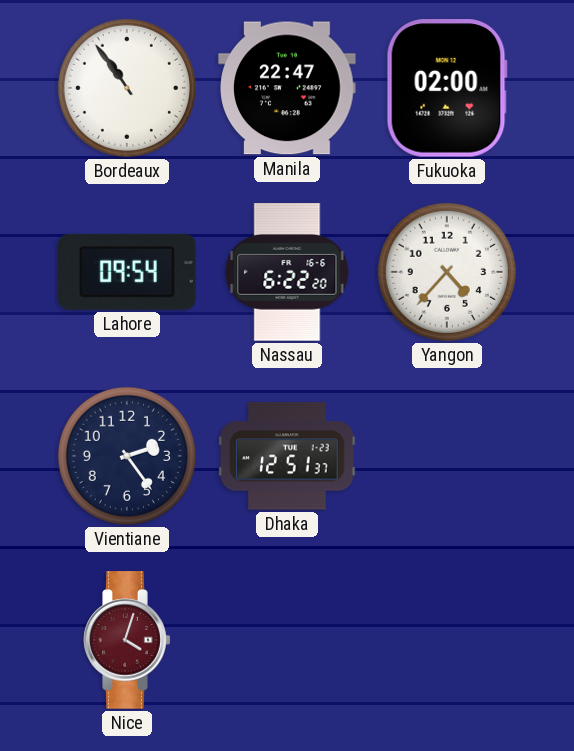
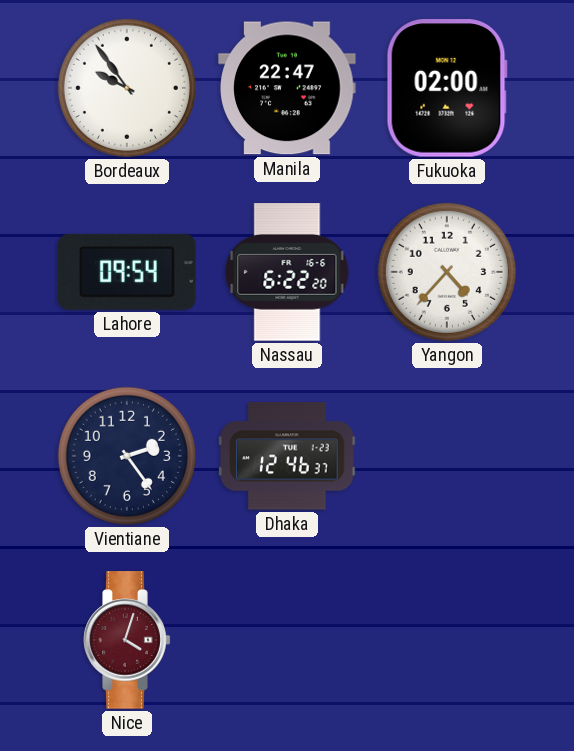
Bordeaux: 10:54 -> 9:54 (127, 88)
Dhaka: 12:51 -> 12:46 (287, 456)
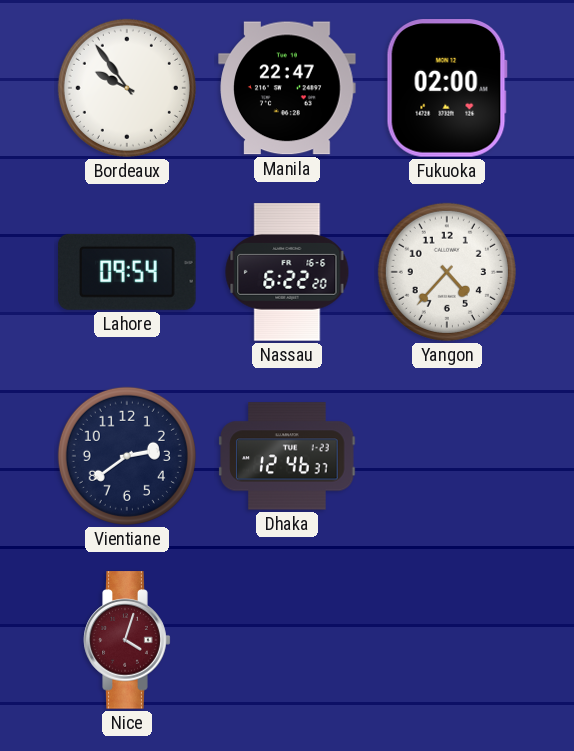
Vientiane: 2:24 -> 2:39 (127, 456)
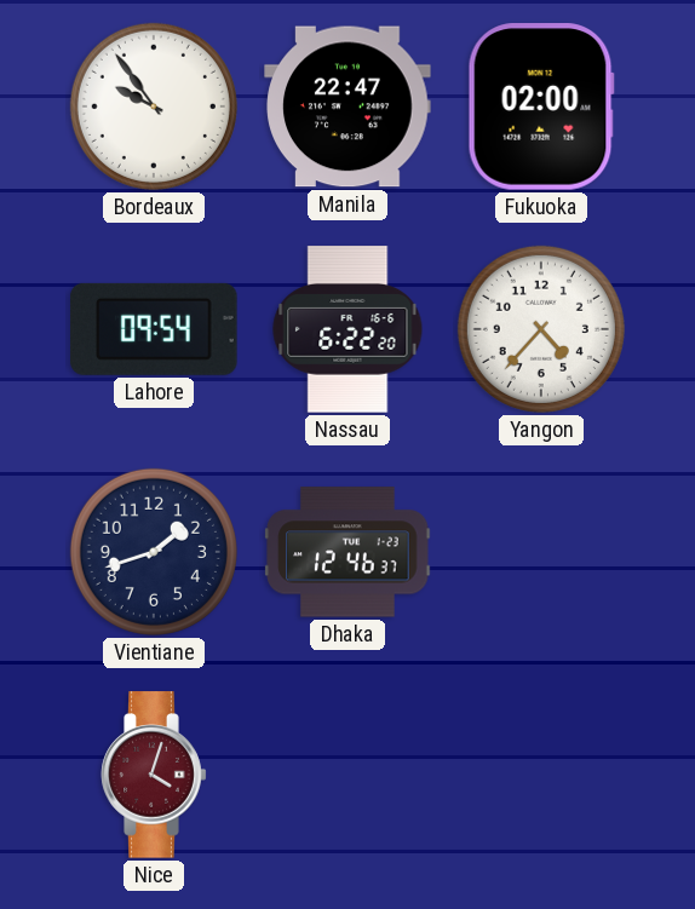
Vientiane: 2:39 -> 1:42 (154, 552)
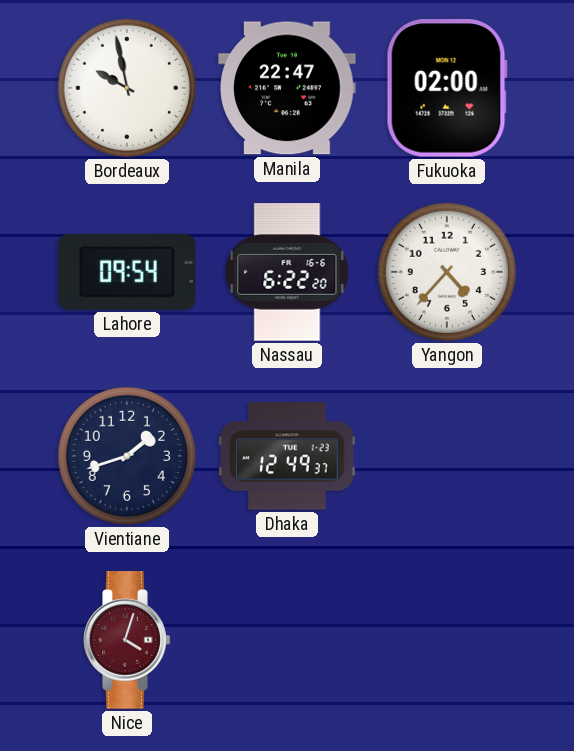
Bordeaux: 9:54 -> 9:58 (127, 88)
Dhaka: 12:46 -> 12:49 (287, 456)
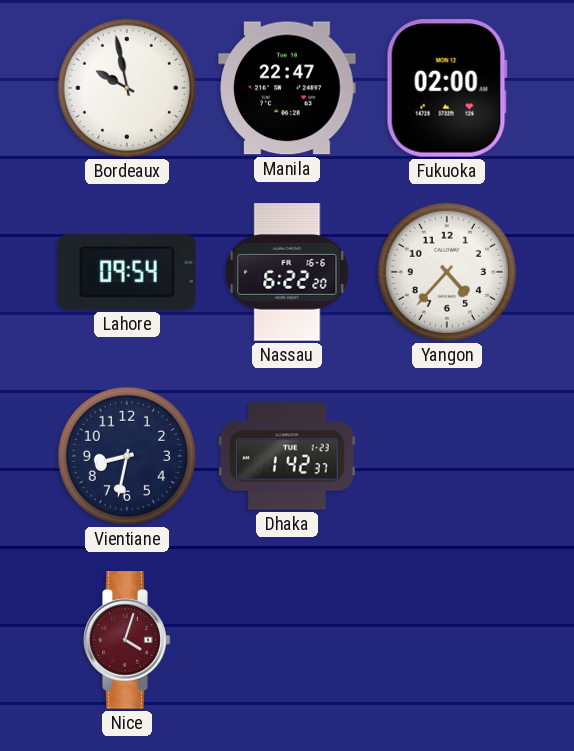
Vientiane: 1:42 -> 8:32 (127, 456)
Dhaka: 12:49 -> 1:42 (287, 456)
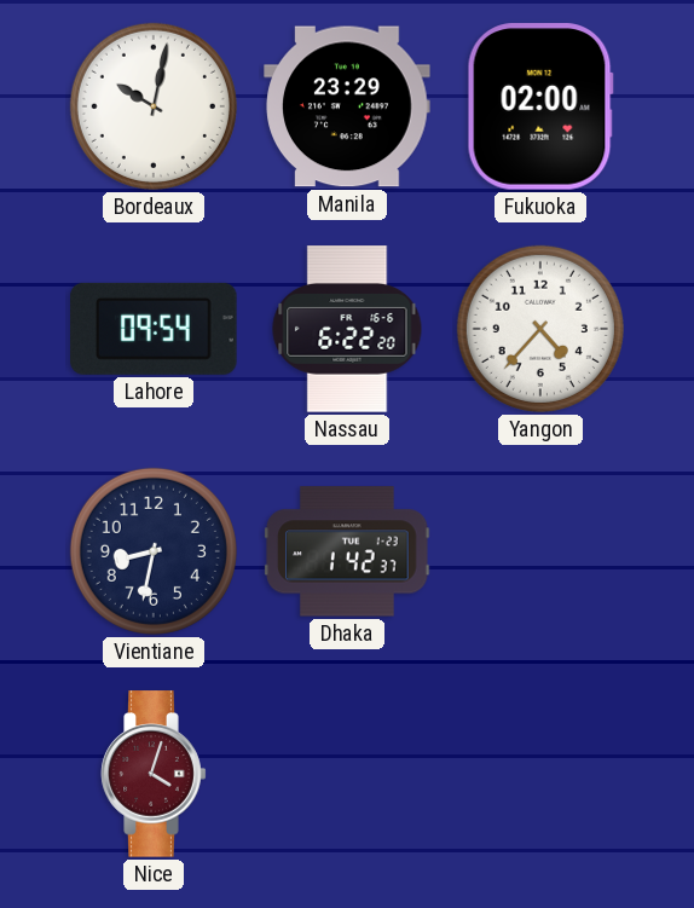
Bordeaux: 9:58 -> 10:02 (154, 106)
Manila: 22:47 -> 23:29 (347, 106)
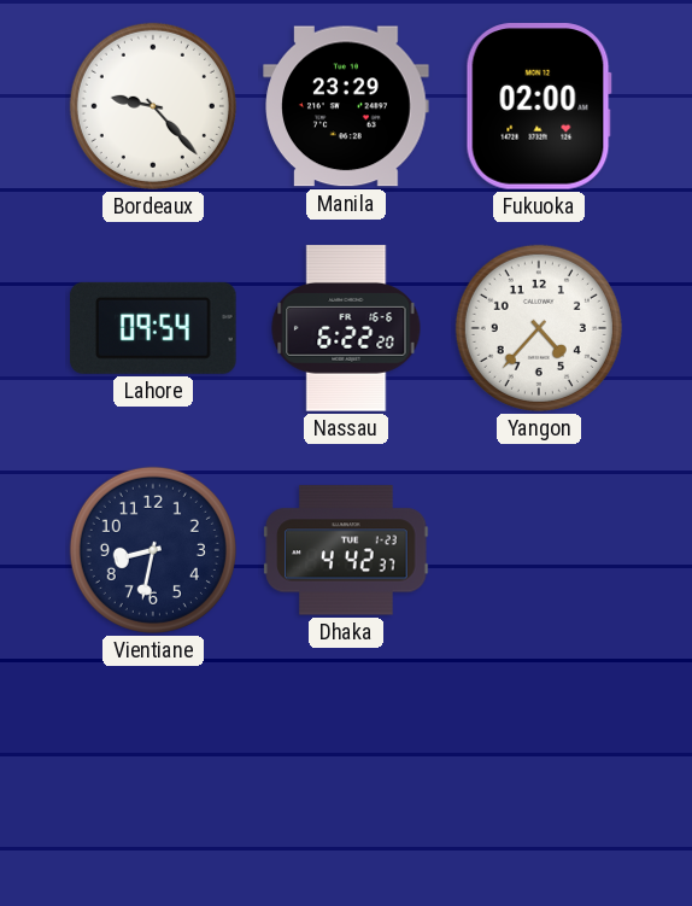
Bordeaux: 10:02 -> 9:23 (153, 106)
Dhaka: 1:42 -> 4:42 (346, 550)
Nice: 4:03 -> none (154, 774)
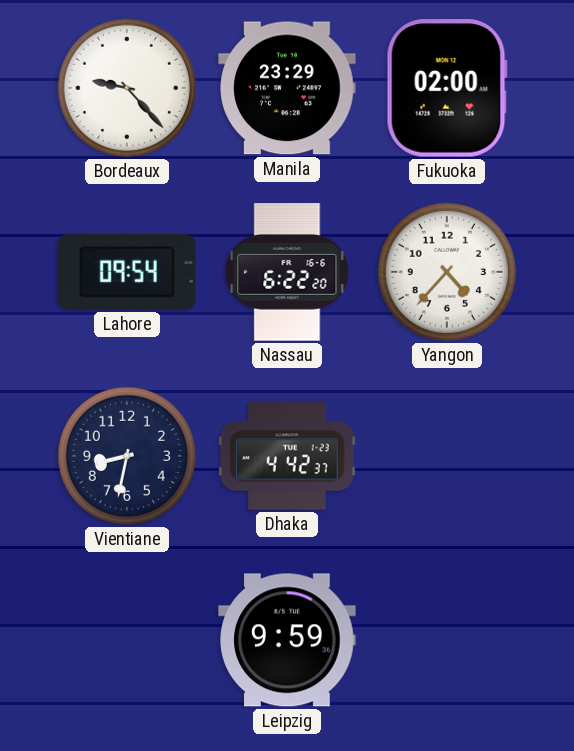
Leipzig: none -> 9:59 (287, 640)
